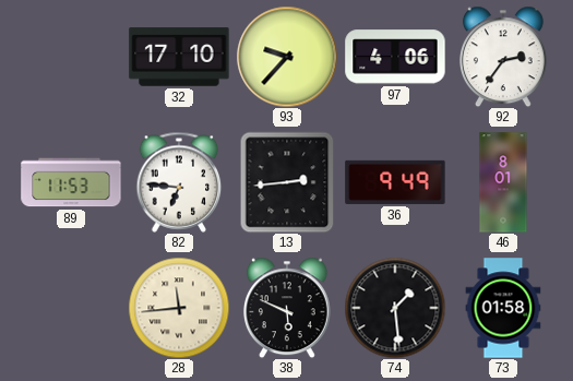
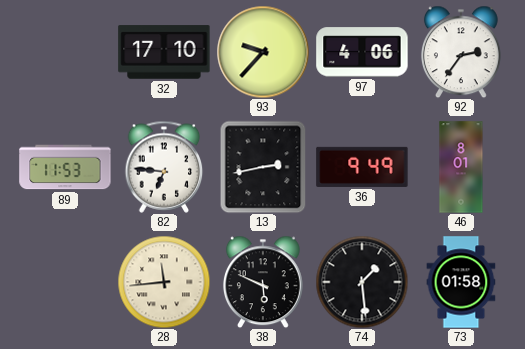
13: 2:44 -> 2:43 (263, 167)
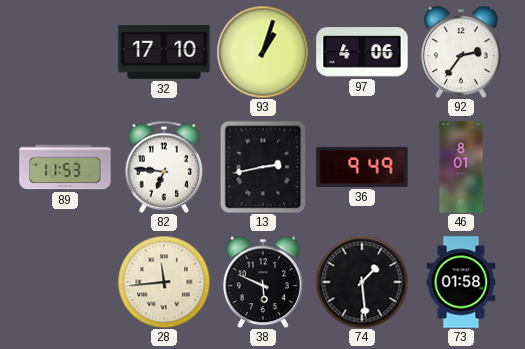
93: 9:37 -> 1:03 (263, 52)
